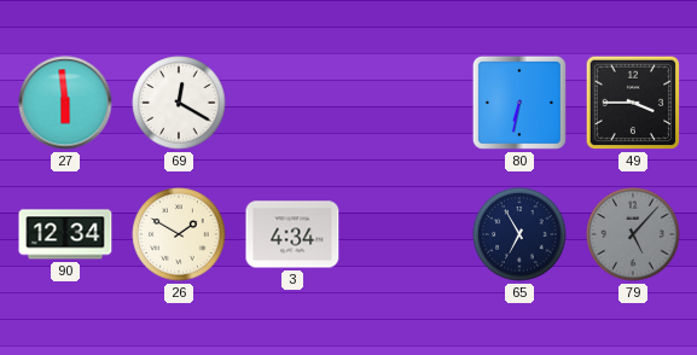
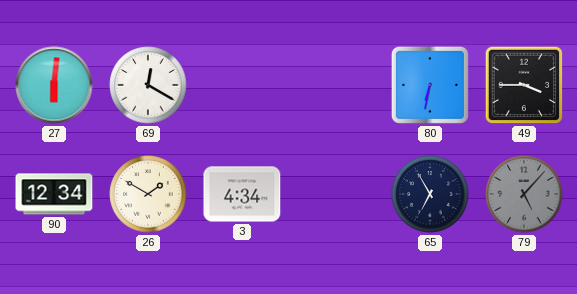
27: 5:59 -> 6:01 (54, 85)
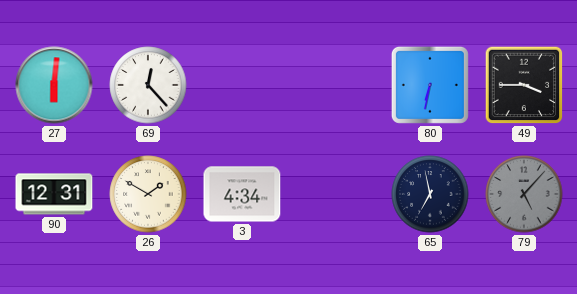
69: 12:20 -> 12:23 (148, 85)
90: 12:34 -> 12:31 (54, 194)
65: 6:55 -> 6:58 (430, 194)
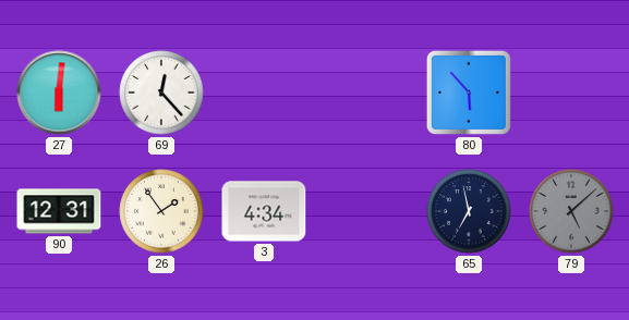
80: 6:32 -> 5:53 (469, 93)
49: 3:45 -> none (524, 85)
26: 1:50 -> 1:54 (161, 211)
79: 5:07 -> 5:08 (571, 211)
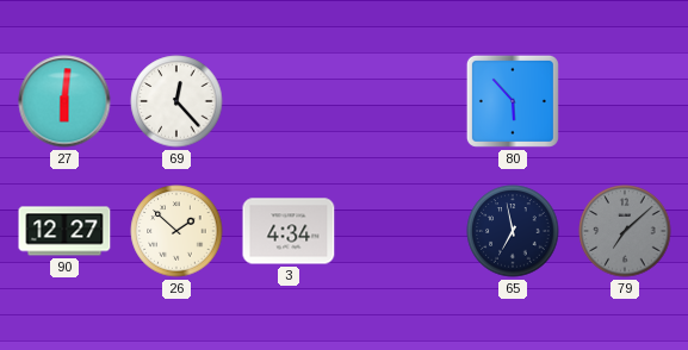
90: 12:31 -> 12:27 (64, 231)
26: 1:54 -> 1:52 (176, 231)
79: 5:08 -> 7:08 (625, 231)
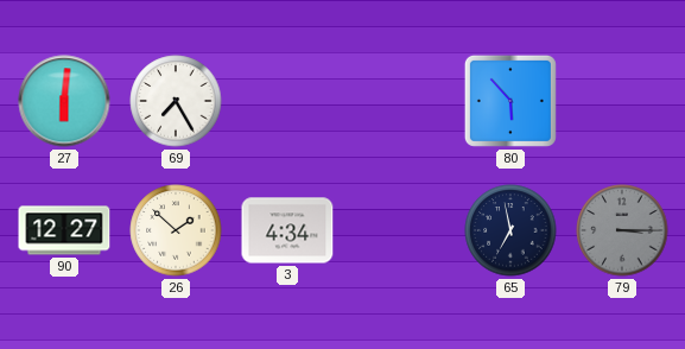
69: 12:23 -> 7:25 (176, 101)
79: 7:08 -> 3:15 (622, 230)
